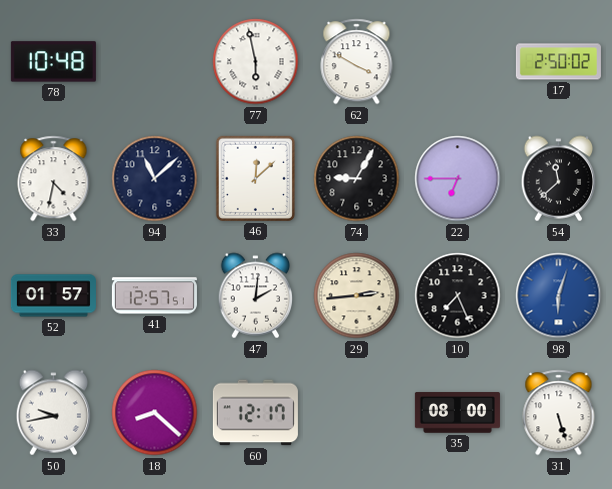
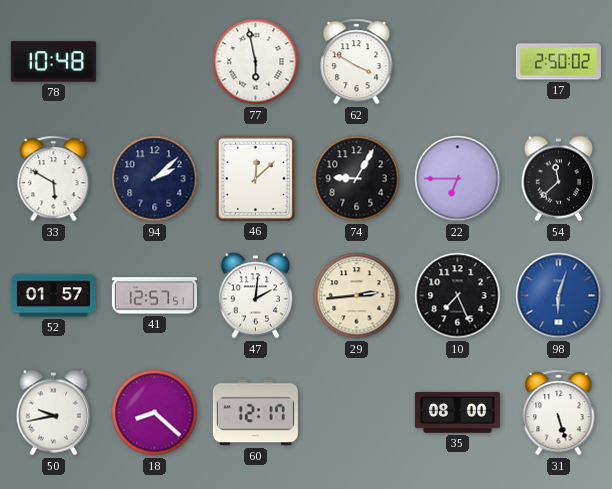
33: 4:32 -> 5:50 (54, 179)
94: 11:08 -> 2:08 (155, 179)
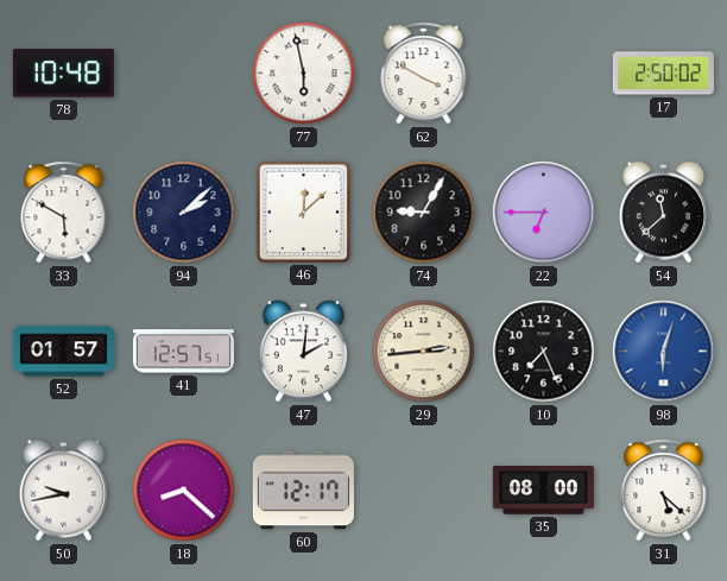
31: 5:27 -> 5:22 (664, 491)
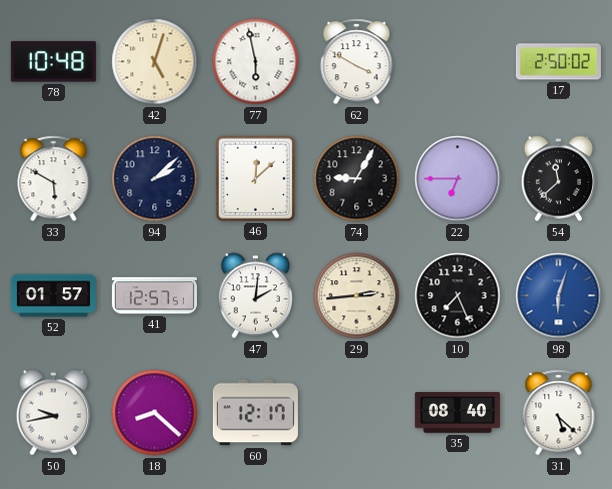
42: none -> 5:03 (155, 62)
35: 08:00 -> 08:40 (457, 413)
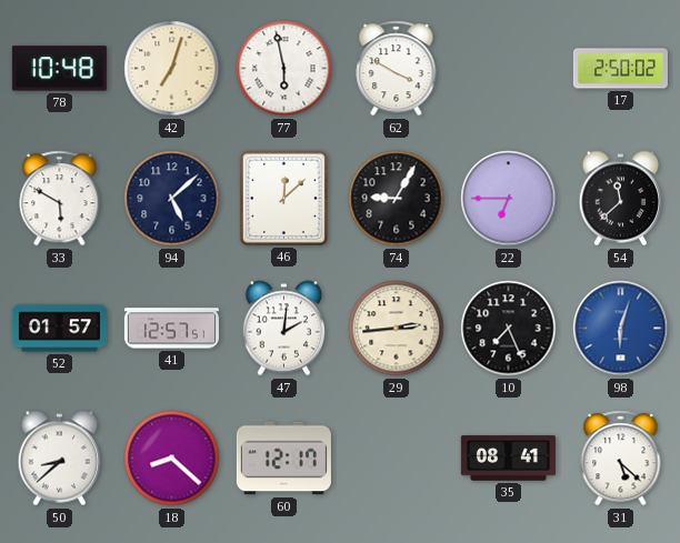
42: 5:03 -> 7:03 (172, 69)
94: 2:08 -> 5:08 (172, 199)
50: 9:43 -> 8:38 (60, 459)
35: 08:40 -> 08:41 (508, 459)
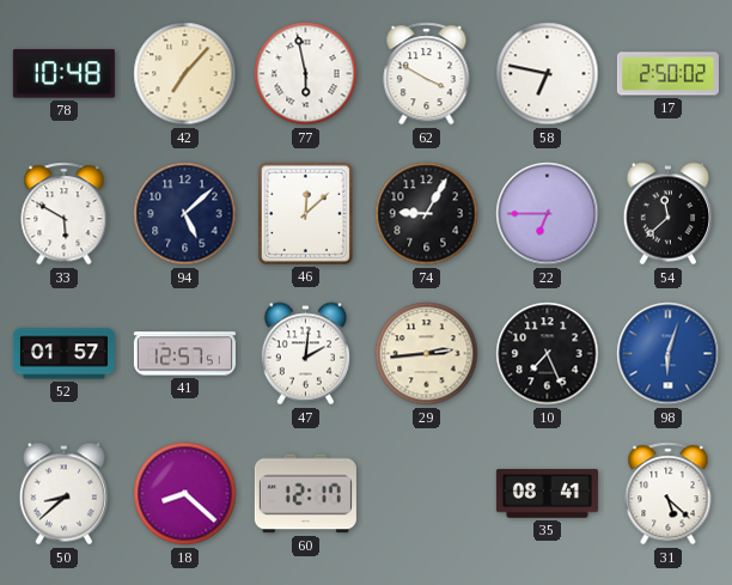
42: 7:03 -> 7:07 (185, 74)
58: none -> 6:47 (548, 74)
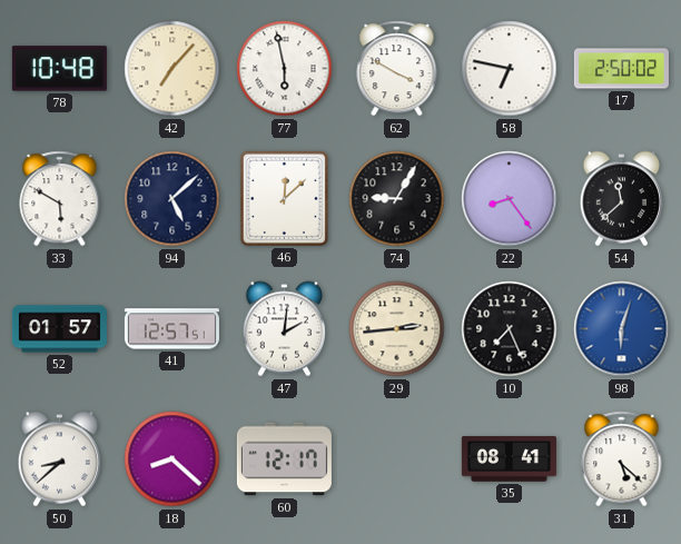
22: 6:45 -> 8:24 (510, 199)
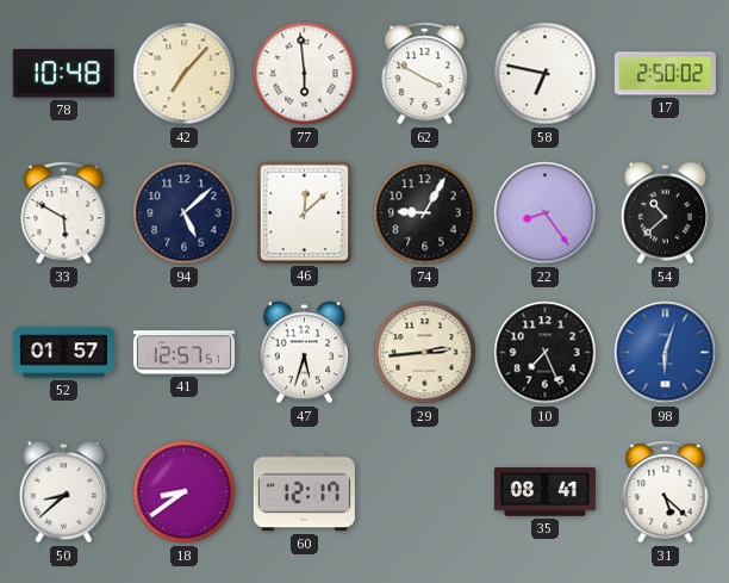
77: 5:58 -> 5:59 (305, 74)
54: 11:38 -> 10:38 (666, 213)
47: 2:01 -> 5:33 (305, 353)
18: 8:22 -> 8:39 (185, 492)
